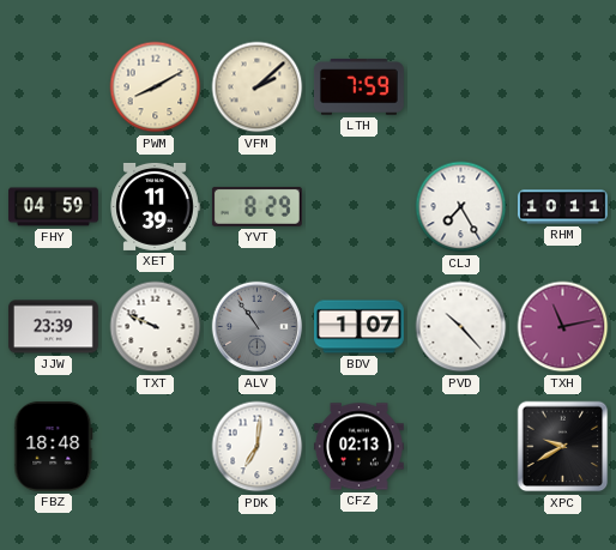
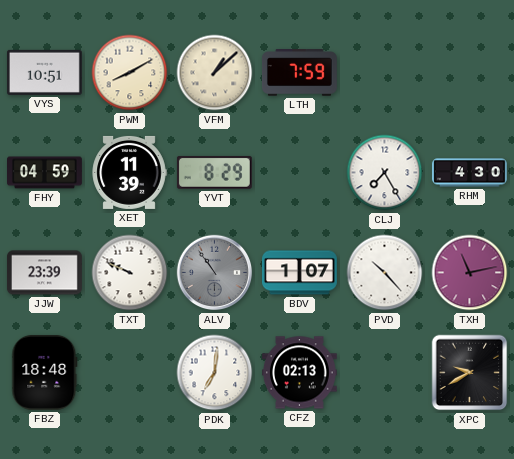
VYS: none -> 10:51 (44, 72)
VFM: 2:08 -> 1:08 (215, 73)
RHM: 10:11 -> 4:30 (470, 173)
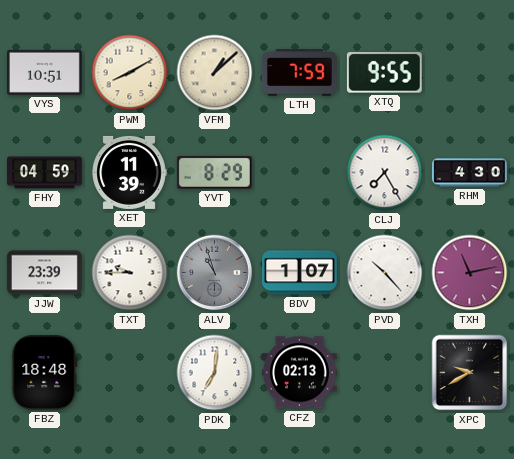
XTQ: none -> 9:55 (384, 73)
TXT: 9:49 -> 9:45 (130, 273)
ALV: 10:54 -> 10:57 (215, 273)
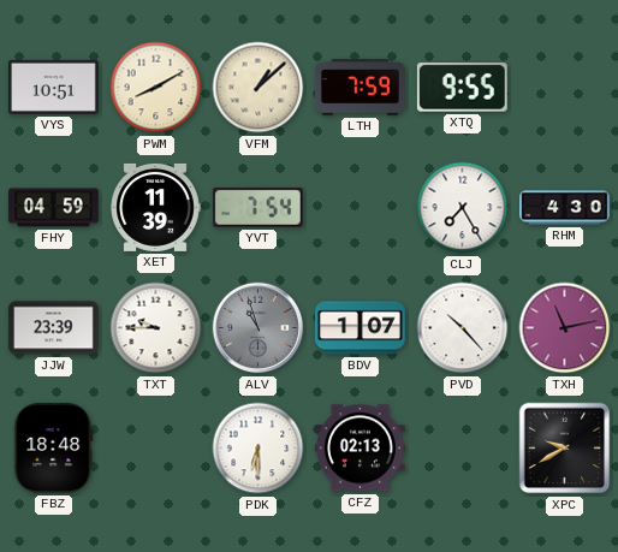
YVT: 8:29 -> 7:54 (257, 207)
PDK: 7:01 -> 6:30 (259, 449)
